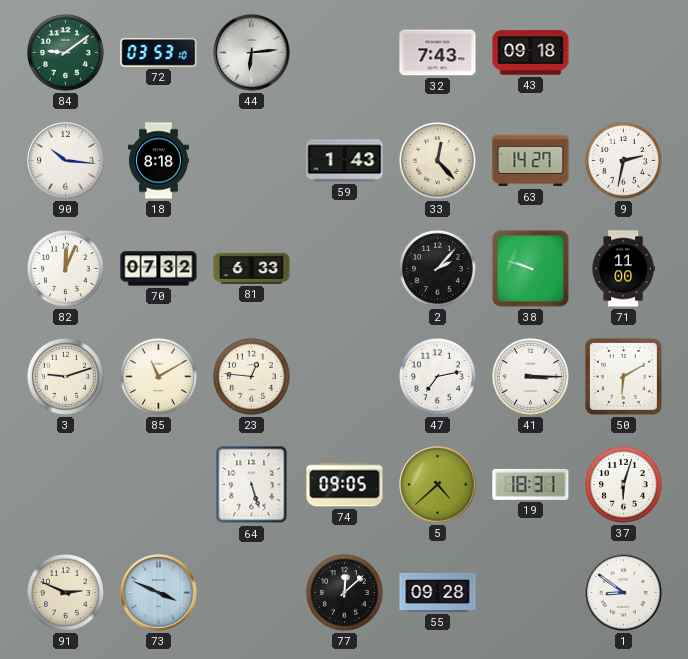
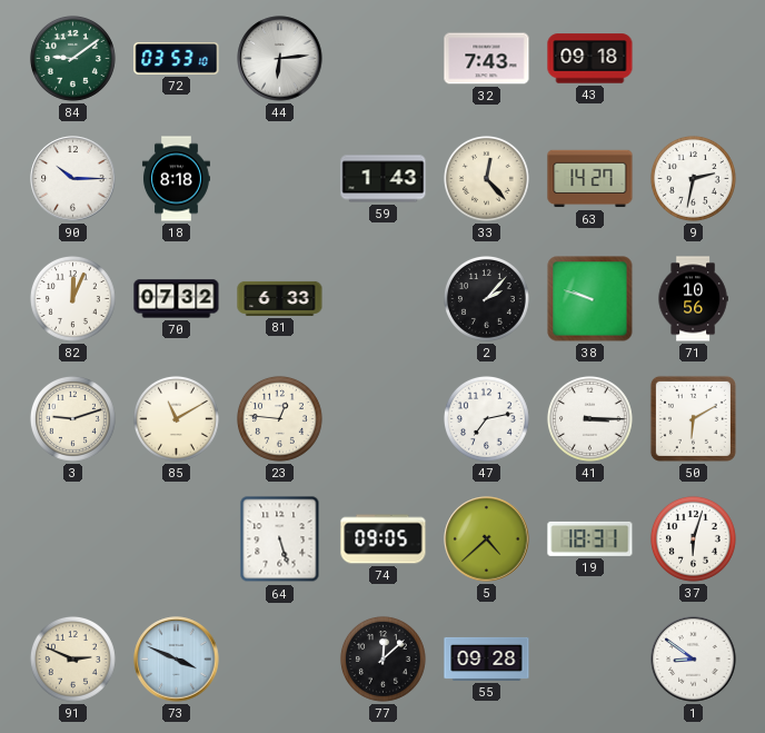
90: 10:16 -> 10:15 (73, 179)
71: 11:00 -> 10:56 (693, 299)
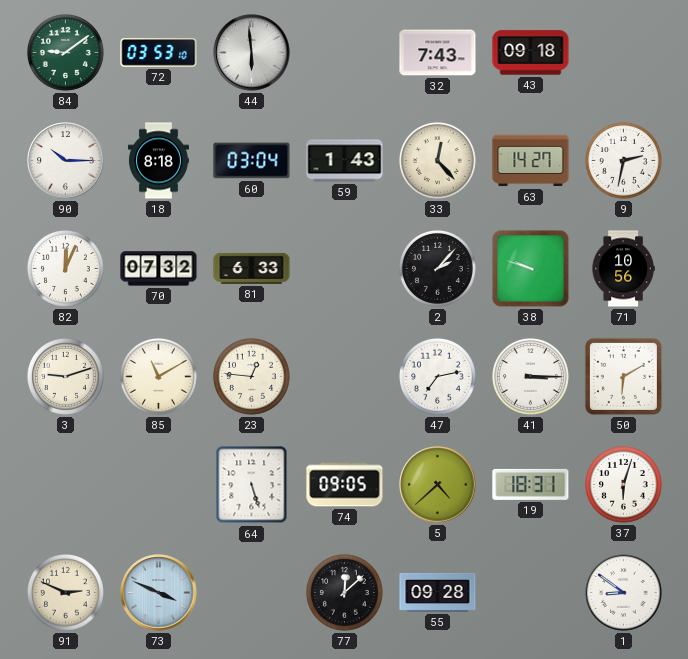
44: 6:14 -> 5:59 (252, 53)
60: none -> 03:04 (252, 161)
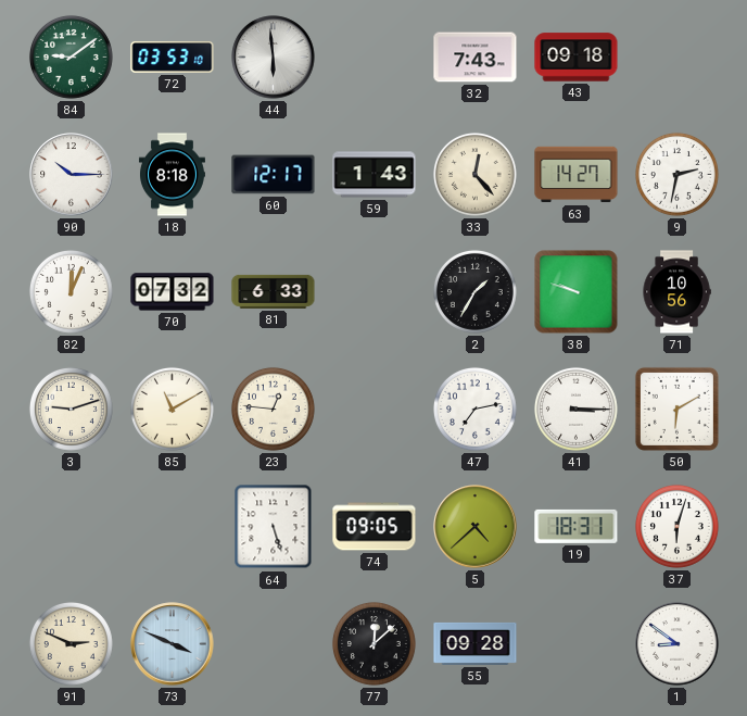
60: 03:04 -> 12:17 (274, 175)
2: 2:07 -> 1:35 (474, 291)
